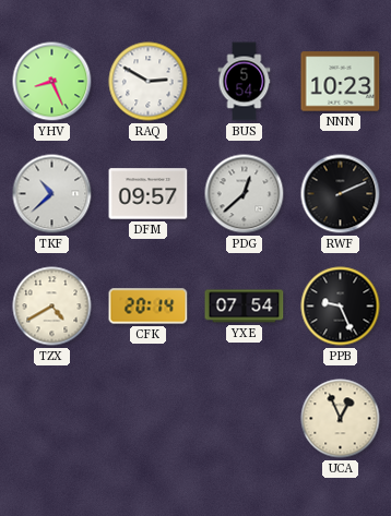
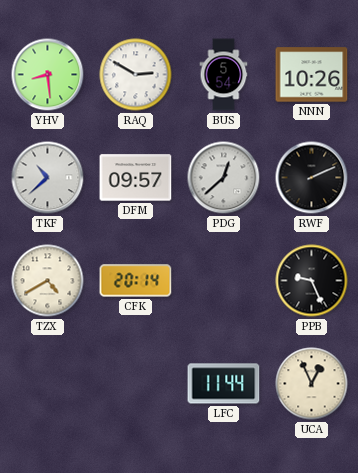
YHV: 8:26 -> 8:29 (48, 75)
NNN: 10:23 -> 10:26 (312, 75)
YXE: 07:54 -> none (245, 307)
LFC: none -> 11:44 (224, 384)
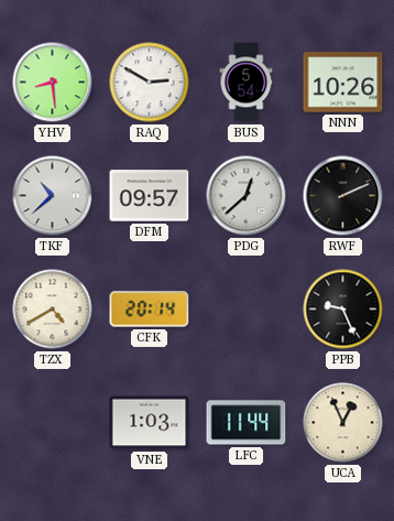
VNE: none -> 1:03 (150, 423)
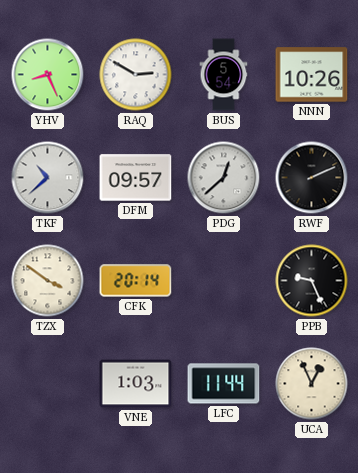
YHV: 8:29 -> 8:26 (48, 75)
TZX: 4:40 -> 3:51 (48, 281)
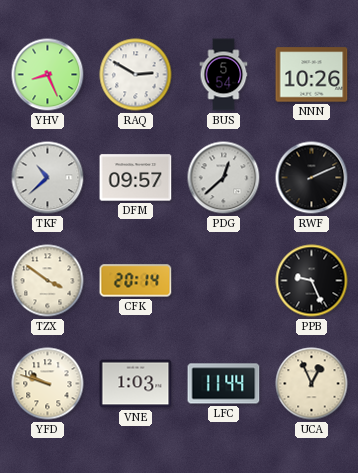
YFD: none -> 9:48 (48, 384)
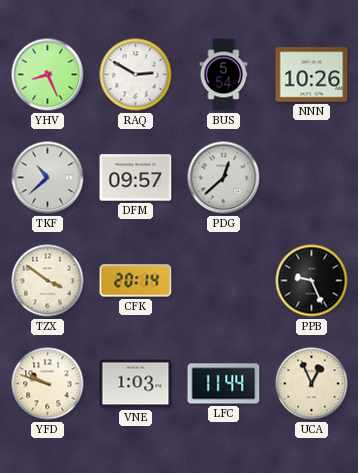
RWF: 2:11 -> none (312, 178)
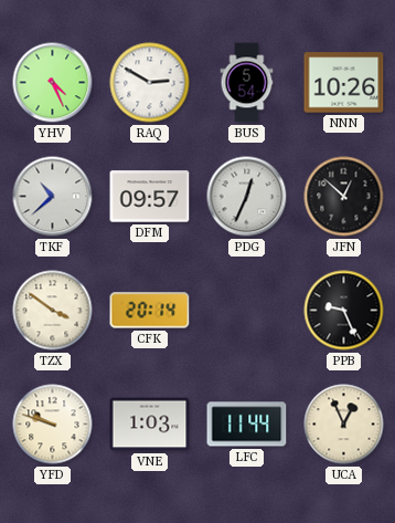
YHV: 8:26 -> 4:26 (53, 83)
PDG: 12:38 -> 12:34 (247, 197)
JFN: none -> 12:52 (344, 197)
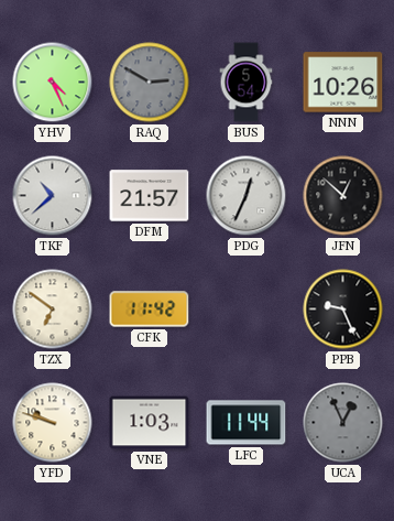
RAQ dial: white -> grey (150, 83)
DFM: 09:57 -> 21:57 (150, 196)
TZX: 3:51 -> 6:51 (53, 310)
CFK: 20:14 -> 11:42 (150, 310)
UCA dial: cream -> grey (343, 423)
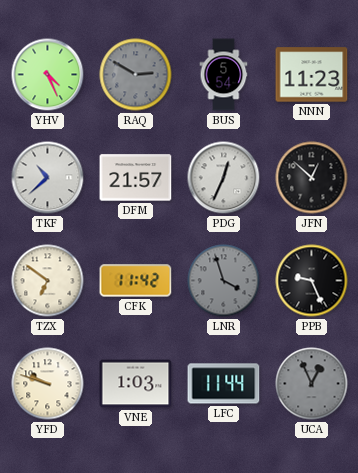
NNN: 10:26 -> 11:23 (312, 75)
LNR: none -> 3:57 (224, 281)
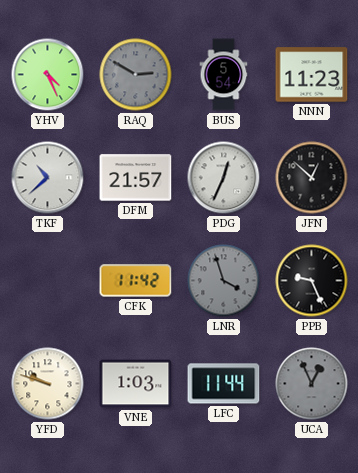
TZX: 6:51 -> none (48, 281)
